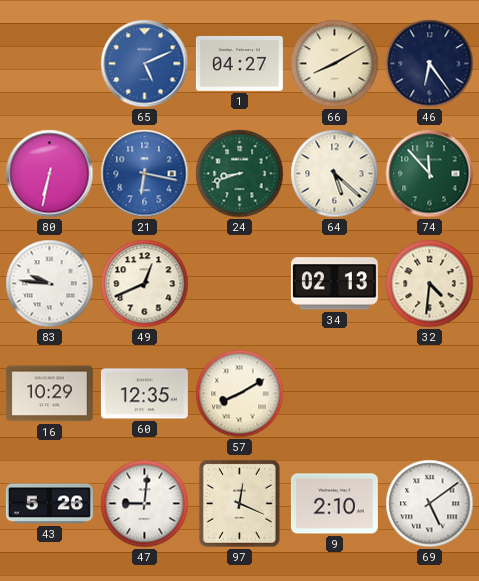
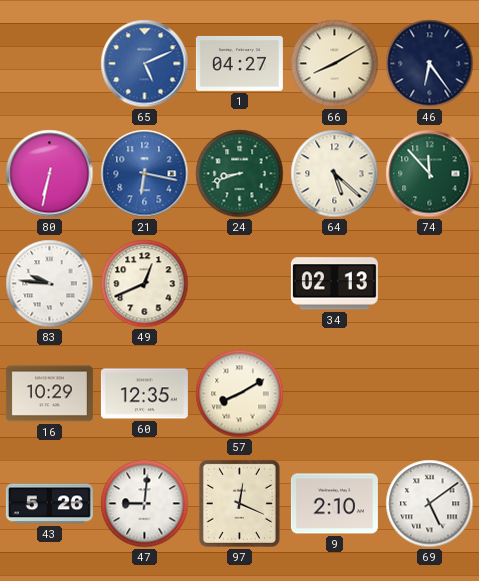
32: 4:31 -> none (430, 284)
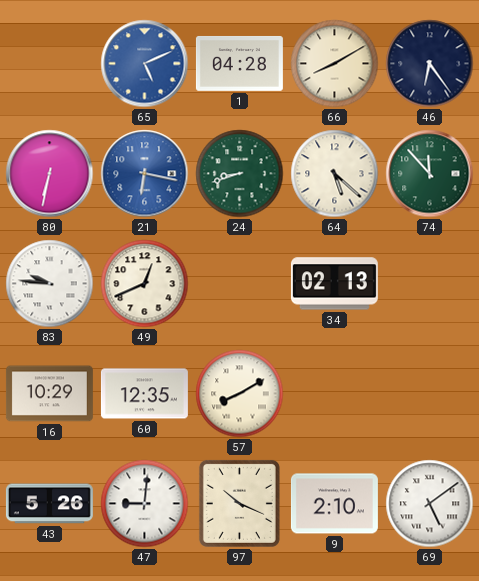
1: 04:27 -> 04:28 (239, 63)
97: 12:19 -> 10:19 (239, 503)
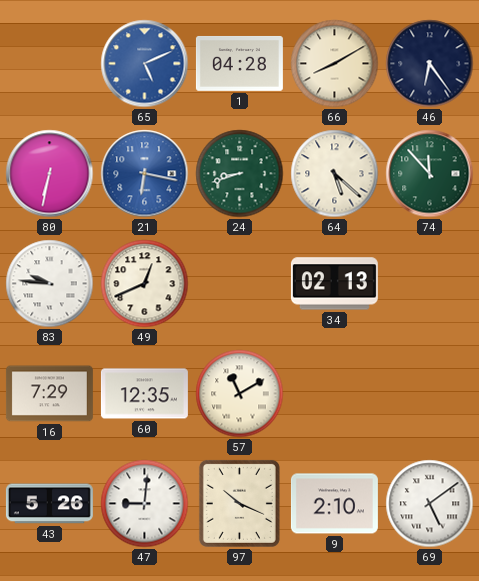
16: 10:29 -> 7:29 (49, 394)
57: 8:10 -> 11:10 (240, 394)
